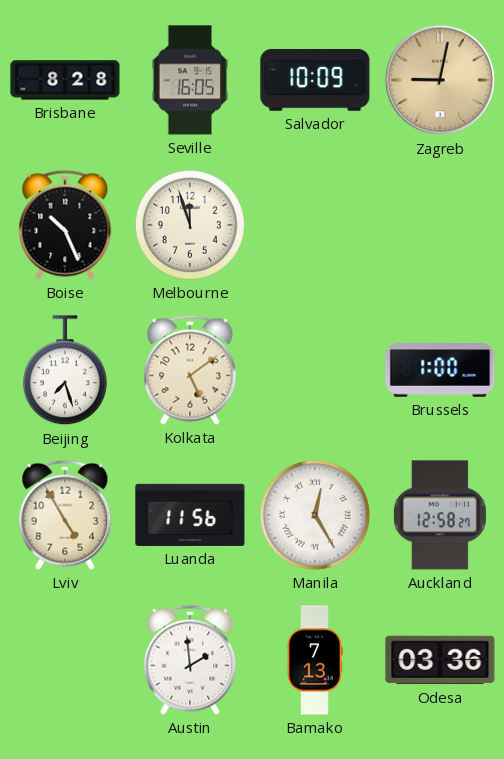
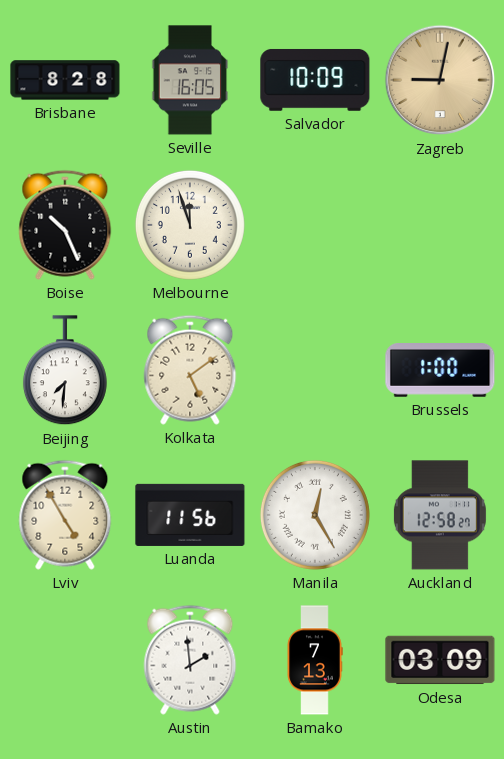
Beijing: 7:27 -> 7:31 (65, 371)
Odesa: 03:36 -> 03:09 (440, 660)
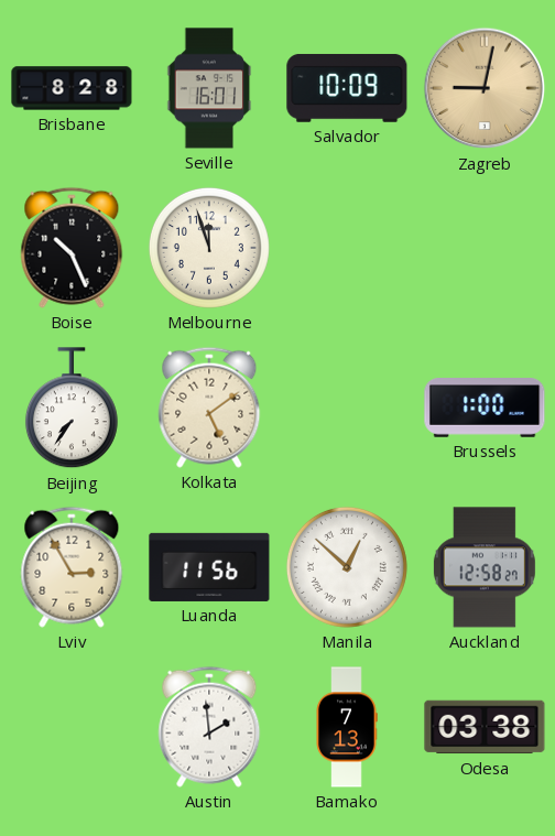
Seville: 16:05 -> 16:01 (209, 88)
Beijing: 7:31 -> 7:36 (72, 409)
Lviv: 4:55 -> 2:55 (72, 567)
Manila: 12:25 -> 12:52 (347, 567)
Odesa: 03:09 -> 03:38 (485, 727)
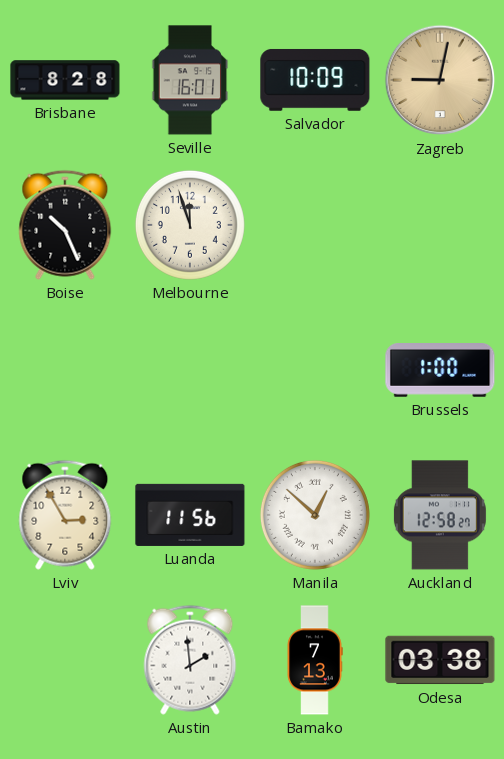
Beijing: 7:36 -> none (72, 409)
Kolkata: 5:09 -> none (209, 408)
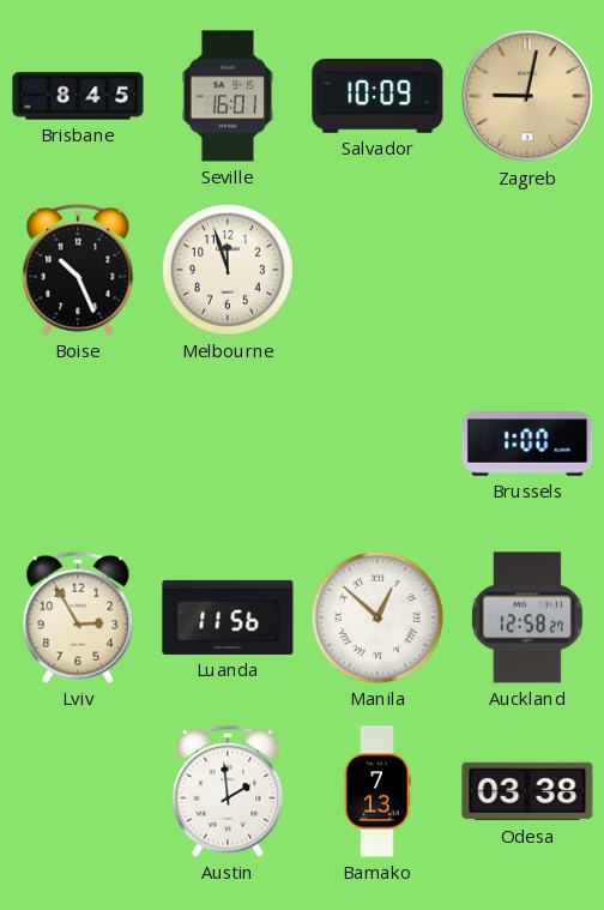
Brisbane: 8:28 -> 8:45 (78, 96)
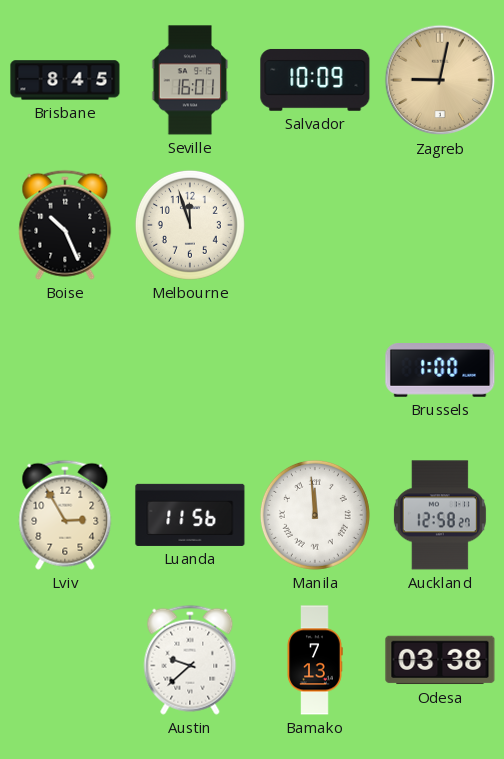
Manila: 12:52 -> 11:59 (315, 515)
Austin: 1:59 -> 9:38 (190, 660)
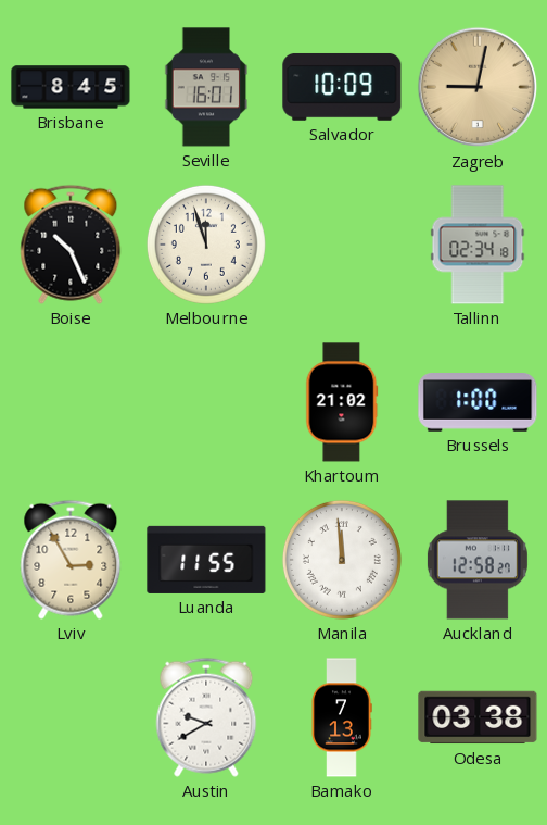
Tallinn: none -> 02:34 (478, 245)
Khartoum: none -> 21:02 (342, 402)
Luanda: 11:56 -> 11:55 (206, 560)
Austin: 9:38 -> 9:40 (206, 717)
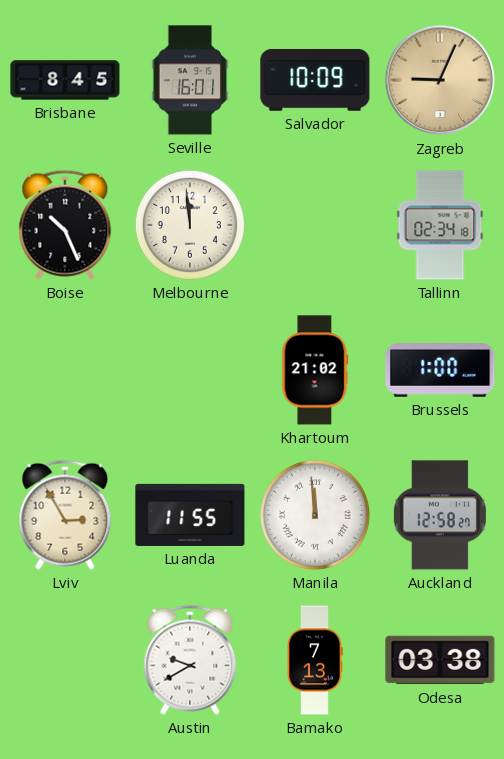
Zagreb: 9:02 -> 9:04 (440, 80)
Melbourne: 11:57 -> 11:59 (190, 225)
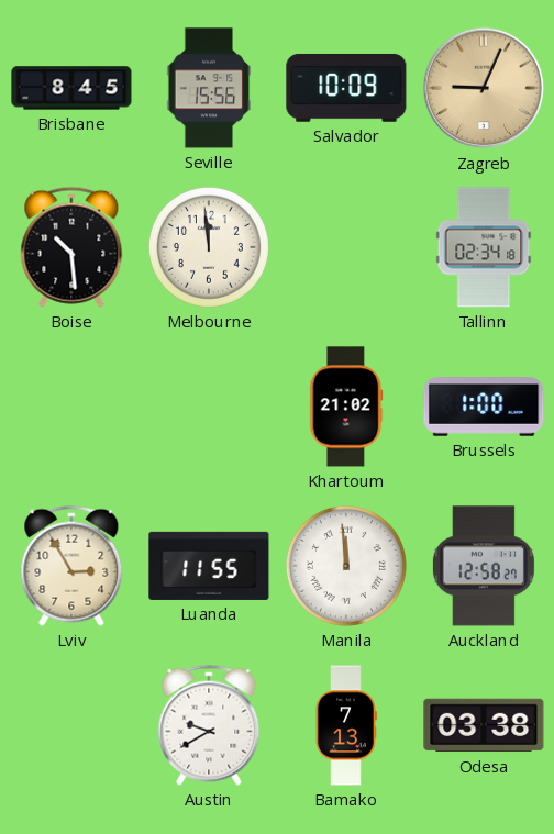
Seville: 16:01 -> 15:56 (209, 88)
Boise: 10:26 -> 10:29 (71, 247)
